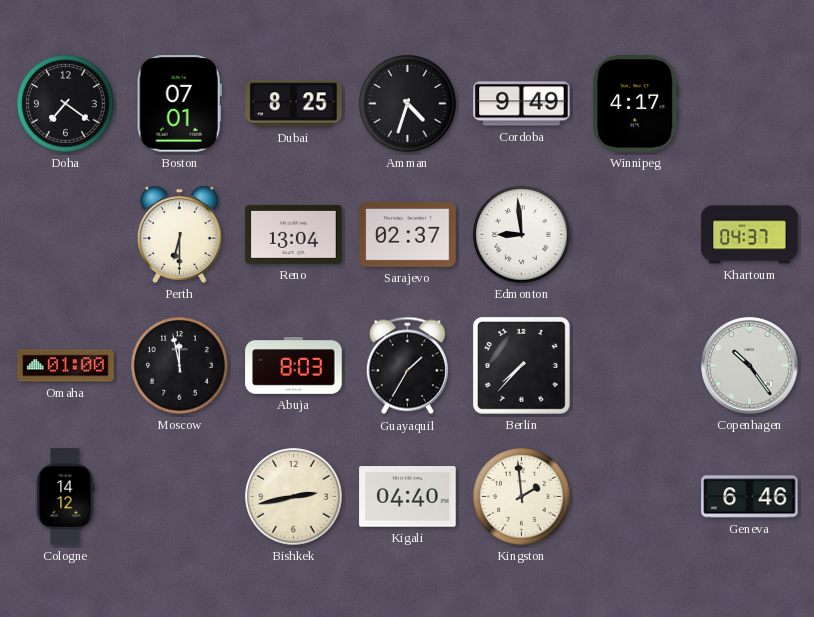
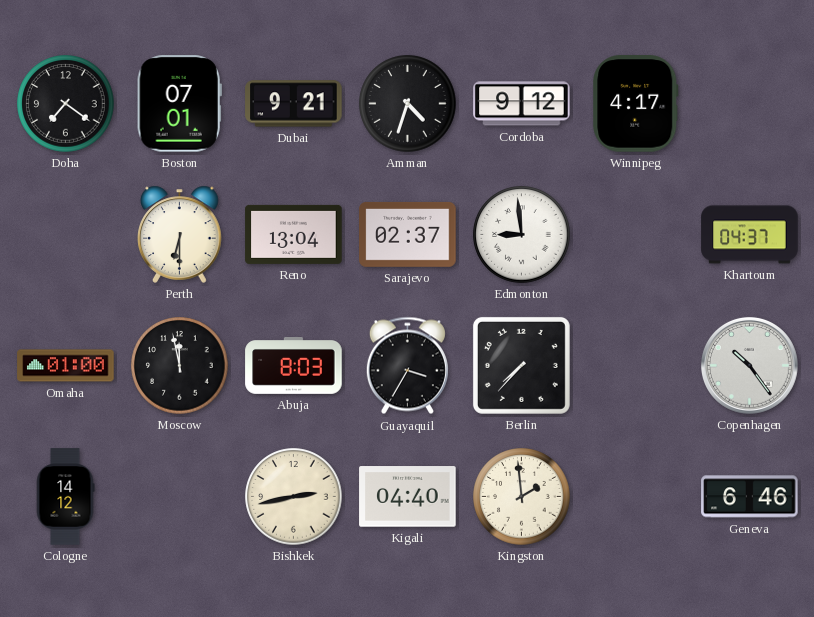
Dubai: 8:25 -> 9:21 (294, 104)
Cordoba: 9:49 -> 9:12 (522, 104)
Guayaquil: 1:35 -> 3:35 (407, 366)
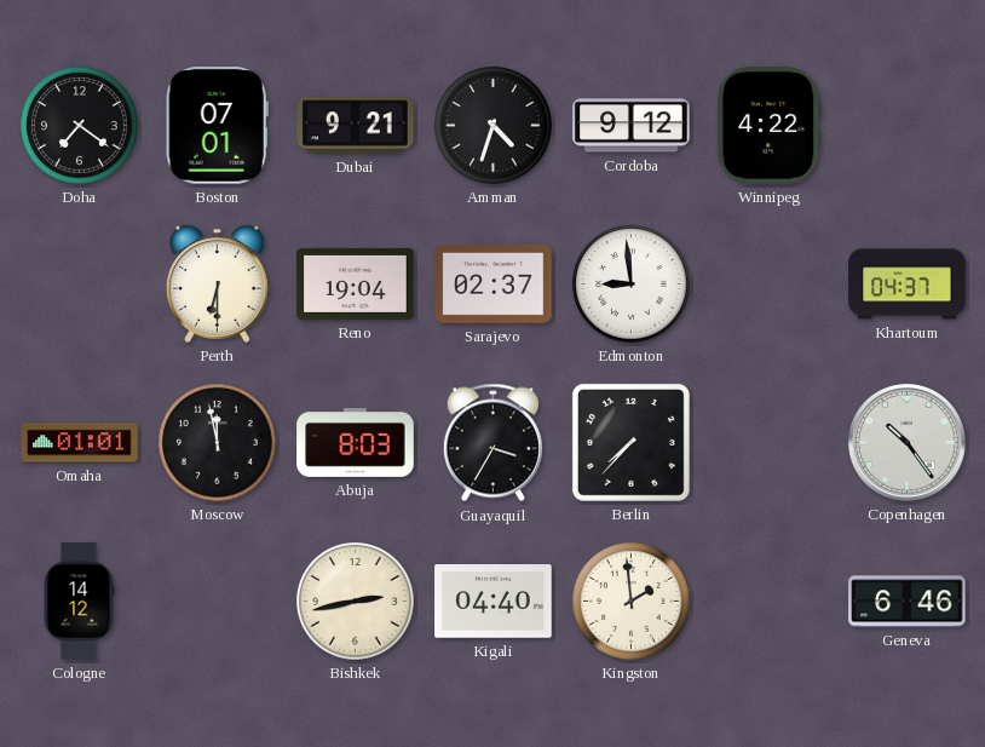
Winnipeg: 4:17 -> 4:22 (770, 126)
Reno: 13:04 -> 19:04 (356, 283)
Omaha: 01:00 -> 01:01 (80, 443)
